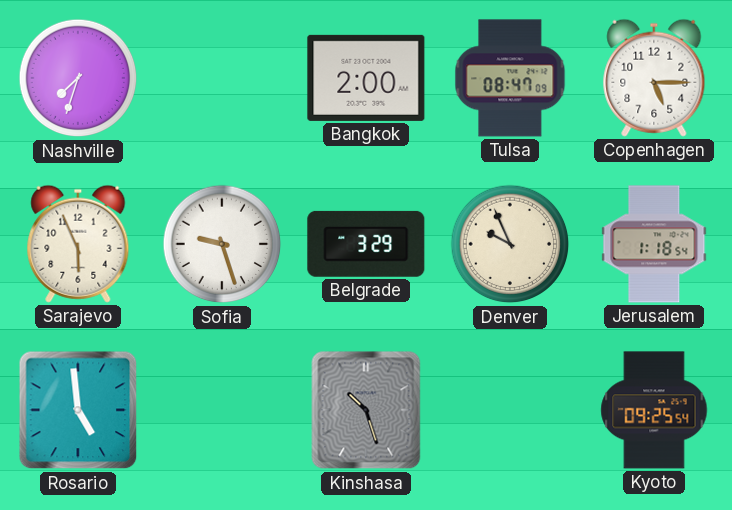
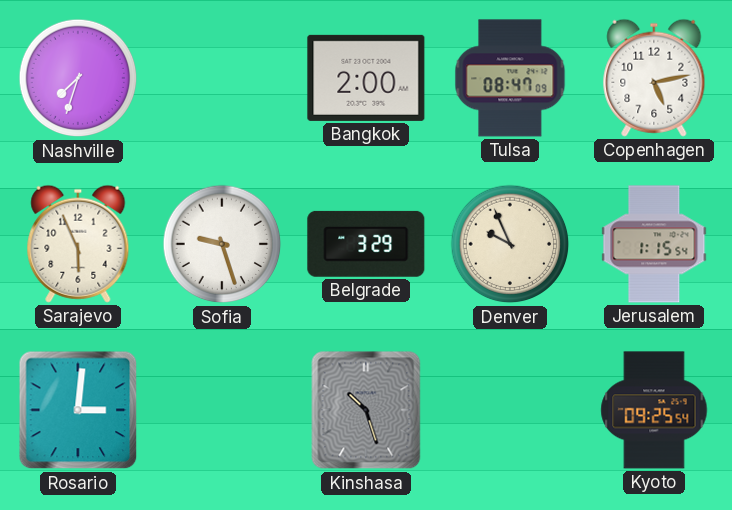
Copenhagen: 5:15 -> 5:13 (654, 78)
Jerusalem: 1:18 -> 1:15 (654, 244)
Rosario: 4:59 -> 3:01 (78, 410)
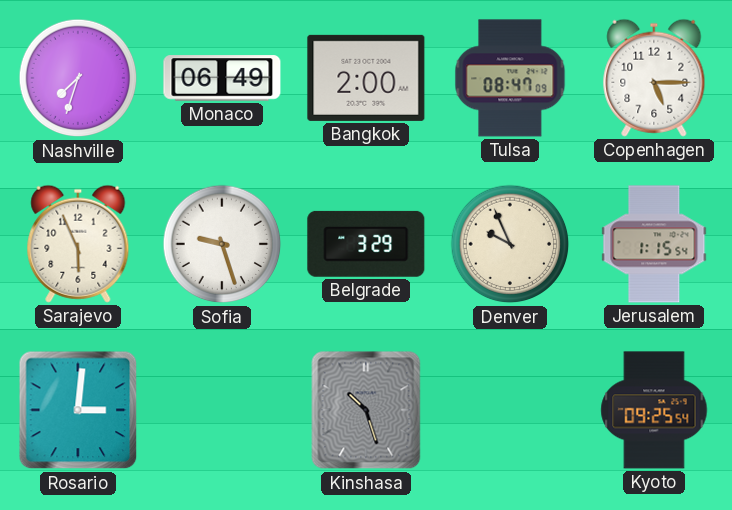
Monaco: none -> 06:49 (222, 78)
Copenhagen: 5:13 -> 5:15 (654, 78)
